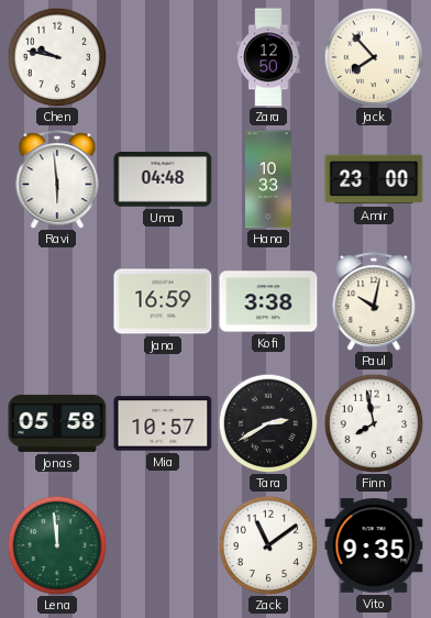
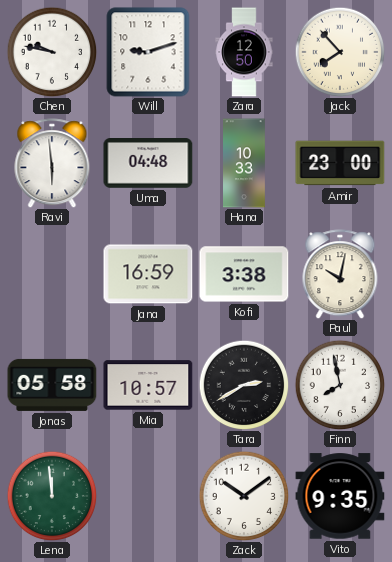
Will: none -> 9:12 (148, 52)
Zack: 11:09 -> 10:09 (244, 496)
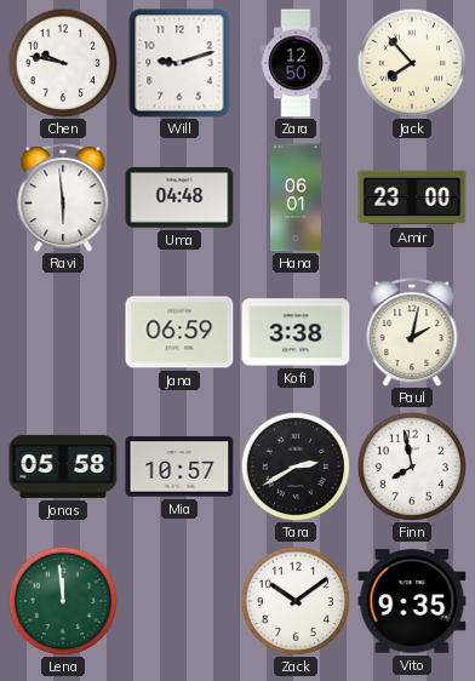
Hana: 10:33 -> 06:01 (297, 198)
Jana: 16:59 -> 06:59 (179, 332)
Paul: 10:02 -> 2:02 (412, 332)
